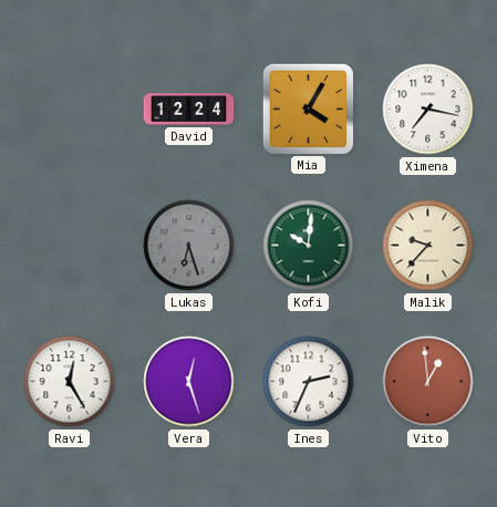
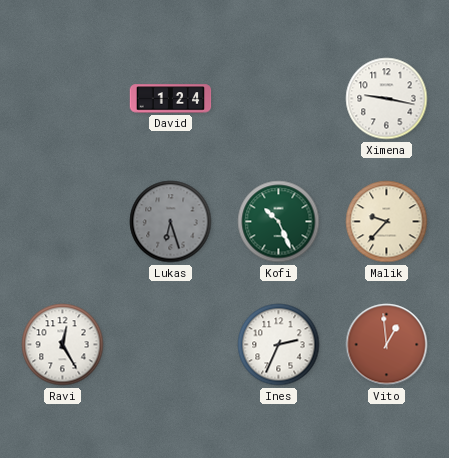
David: 12:24 -> 1:24 (171, 99)
Mia: 4:05 -> none (308, 108)
Ximena: 7:17 -> 9:17 (387, 99)
Kofi: 10:01 -> 10:26 (279, 222)
Vera: 12:27 -> none (189, 382)
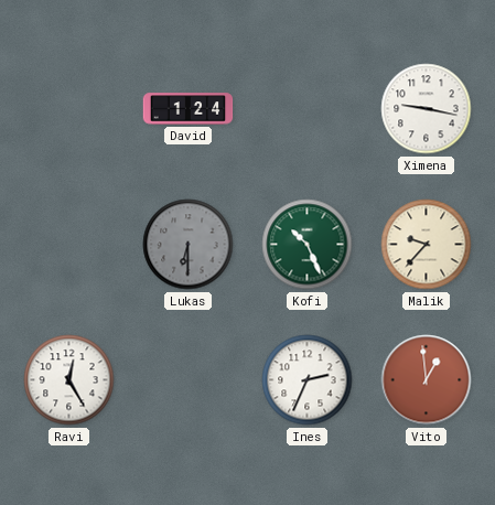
Lukas: 6:27 -> 6:30 (189, 245)
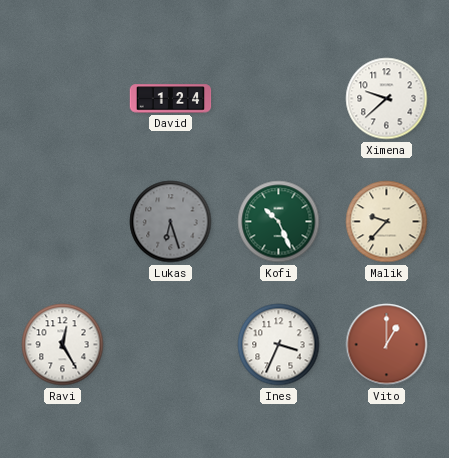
Ximena: 9:17 -> 9:38 (387, 99)
Lukas: 6:30 -> 6:27 (171, 222)
Ines: 2:34 -> 3:34 (279, 345)
Vito: 12:59 -> 1:00 (387, 345)
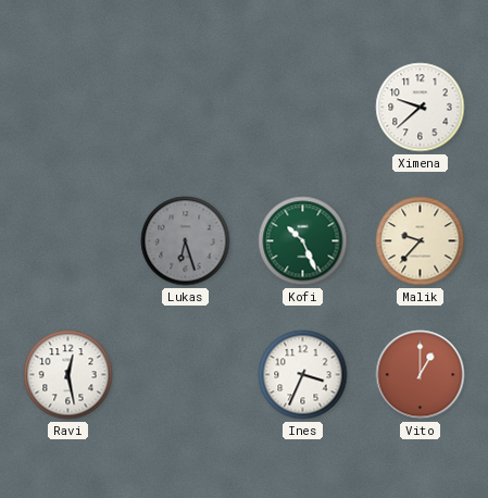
David: 1:24 -> none (171, 99)
Ravi: 12:25 -> 12:28 (68, 375)
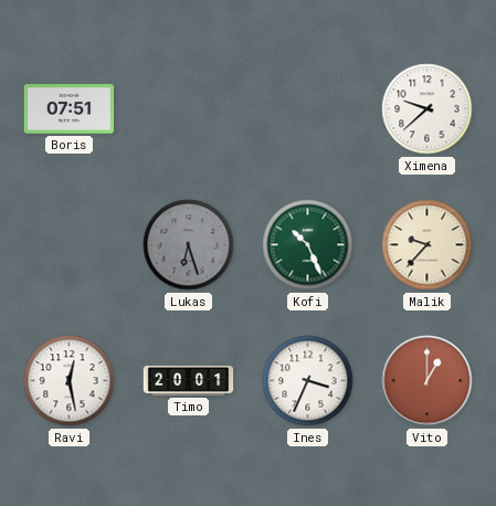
Boris: none -> 07:51 (70, 109)
Timo: none -> 20:01 (189, 380)
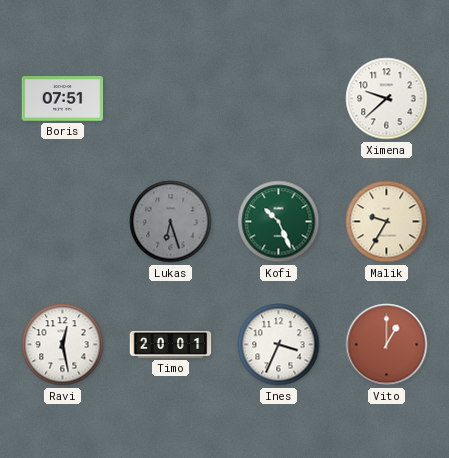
Malik: 9:37 -> 9:35 (387, 222)
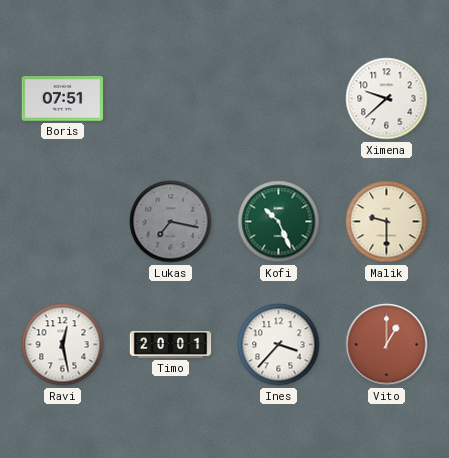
Lukas: 6:27 -> 7:17 (171, 222)
Malik: 9:35 -> 9:30 (387, 222)
Ines: 3:34 -> 3:37 (279, 345)
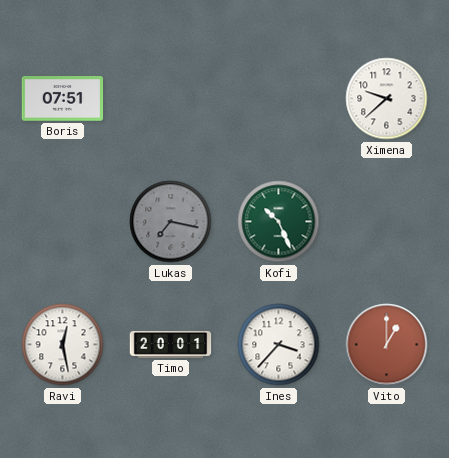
Malik: 9:30 -> none (387, 222)
